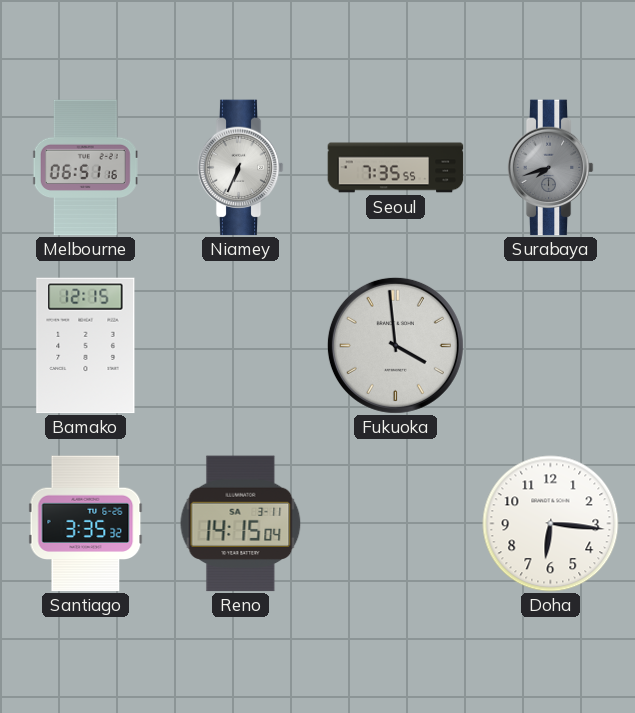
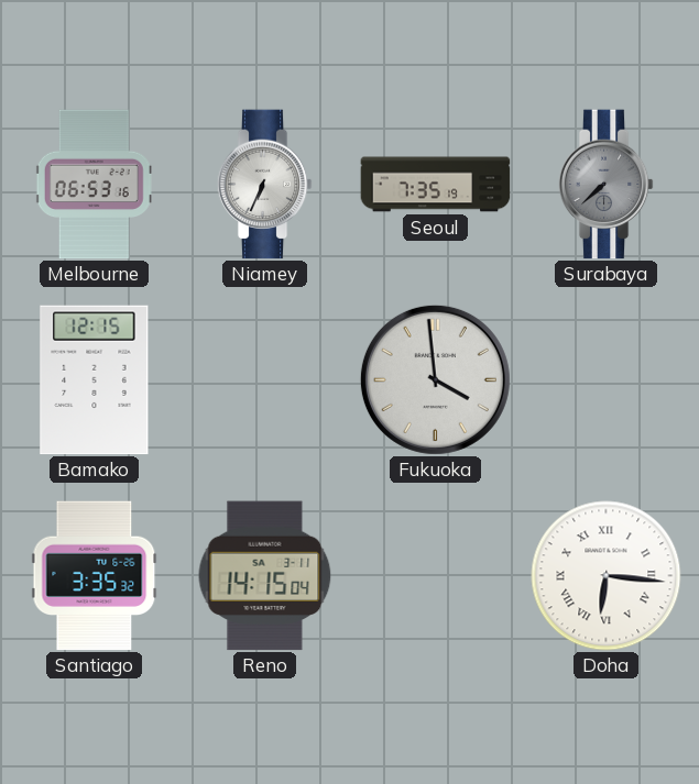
Melbourne: 06:51 -> 06:53 (95, 185)
Seoul: 7:35:55 -> 7:35:19 (436, 185)
Surabaya: 7:42 -> 7:38 (605, 185)
Doha numerals: Arabic -> Roman (607, 576)
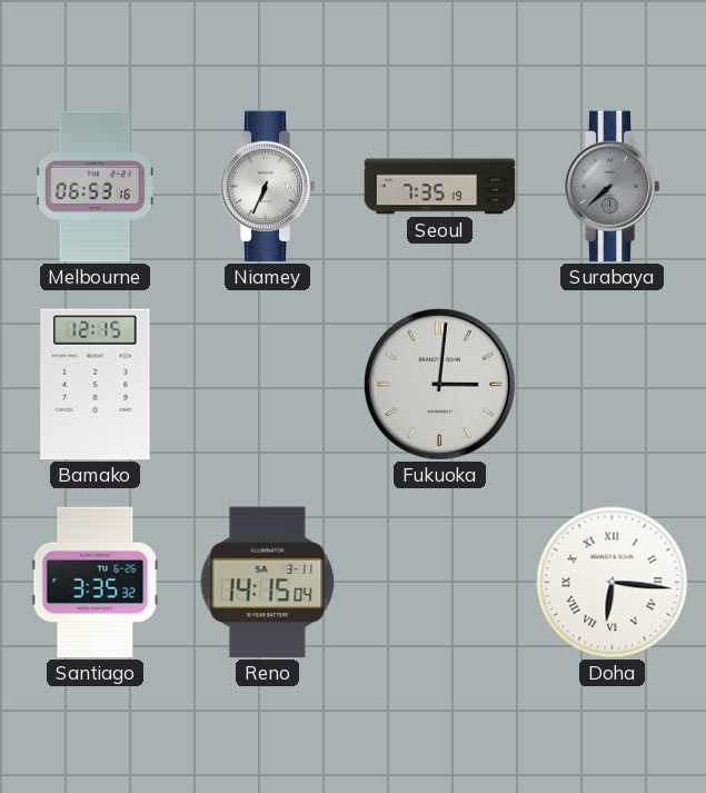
Fukuoka: 3:59 -> 3:01 (439, 384)
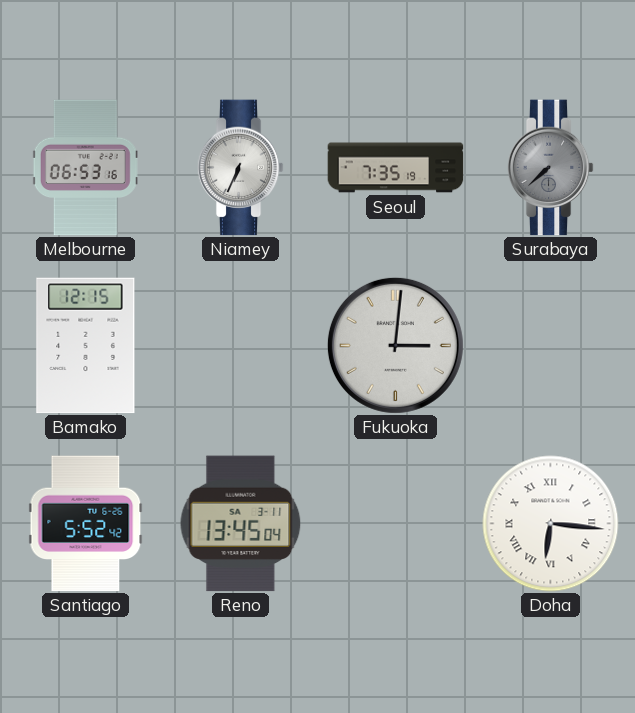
Santiago: 3:35 -> 5:52 (86, 524)
Reno: 14:15 -> 13:45 (241, 524)
